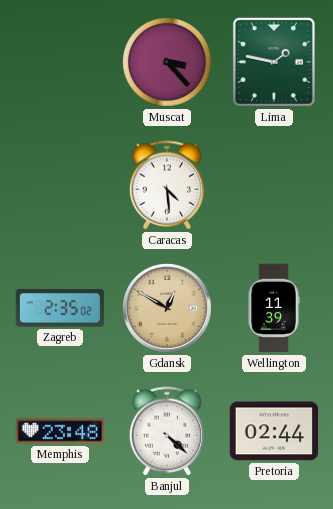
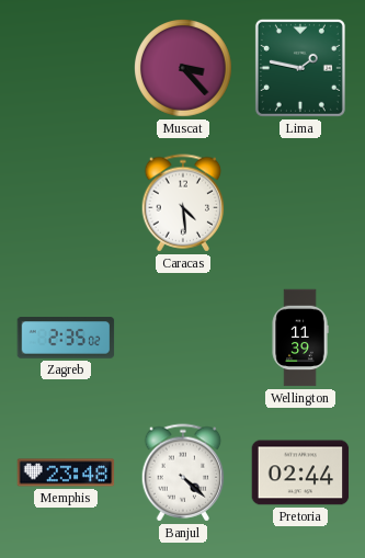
Gdansk: 12:50 -> none (168, 309)
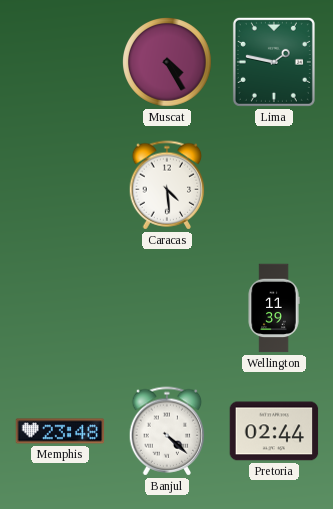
Muscat: 3:23 -> 4:25 (168, 63)
Zagreb: 2:35 -> none (66, 338)
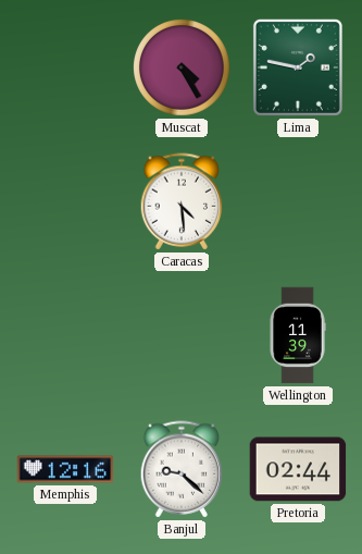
Memphis: 23:48 -> 12:16 (65, 469)
Banjul: 4:22 -> 9:22 (182, 469)
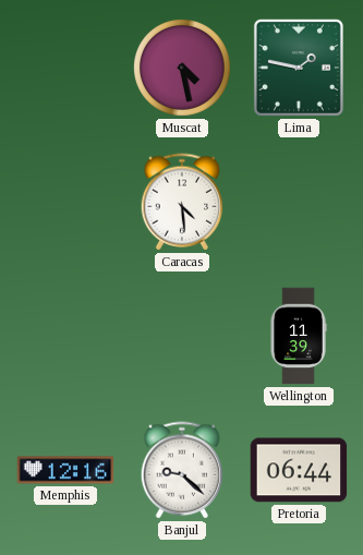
Muscat: 4:25 -> 4:28 (183, 69)
Pretoria: 02:44 -> 06:44 (299, 470)
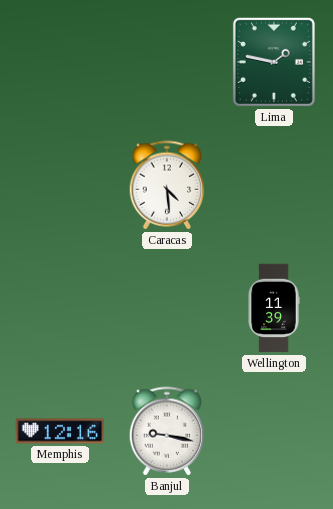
Muscat: 4:28 -> none (183, 69)
Banjul: 9:22 -> 9:17 (167, 431)
Pretoria: 06:44 -> none (299, 470)
